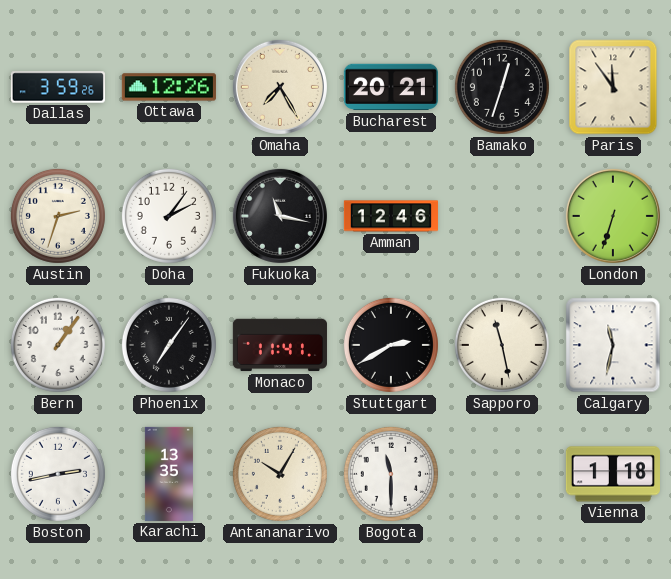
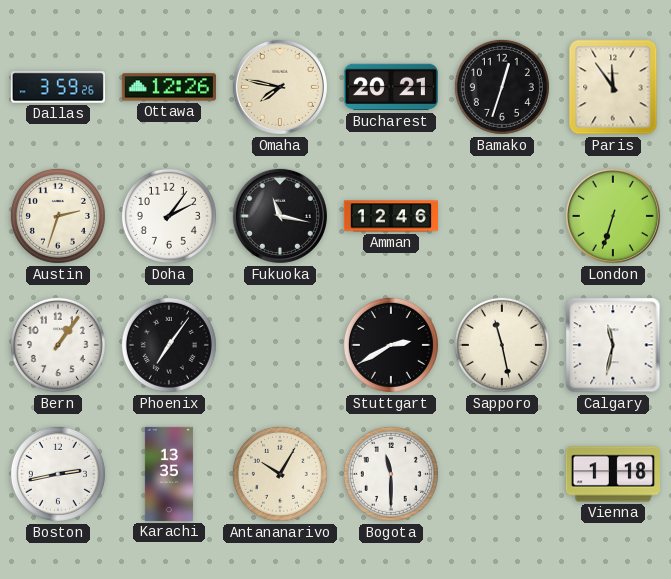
Omaha: 7:25 -> 7:47 (280, 87)
Monaco: 11:41 -> none (280, 345)
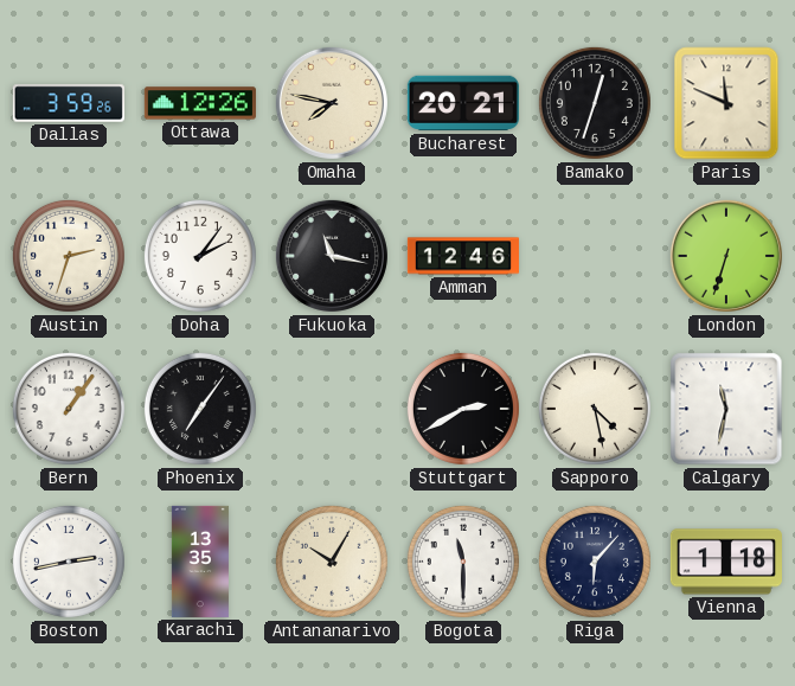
Paris: 11:54 -> 11:49 (726, 103)
Sapporo: 11:28 -> 4:28 (595, 409)
Riga: none -> 6:07 (595, 562)
